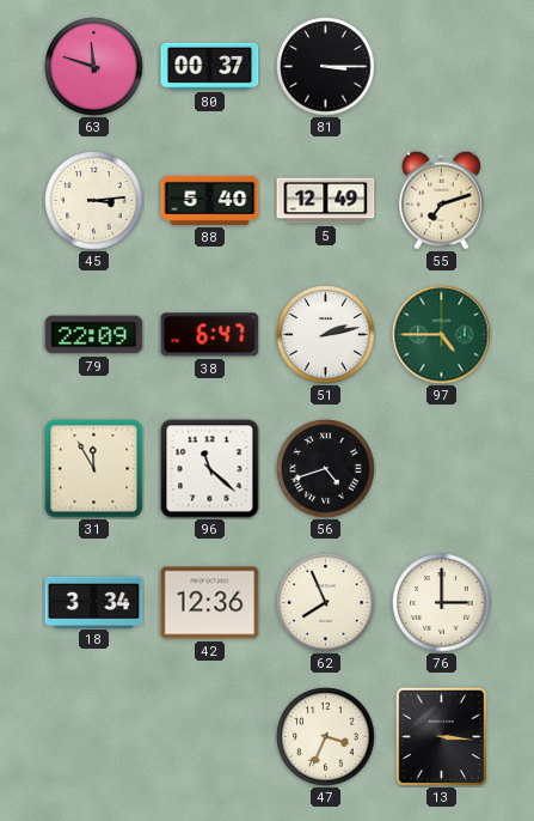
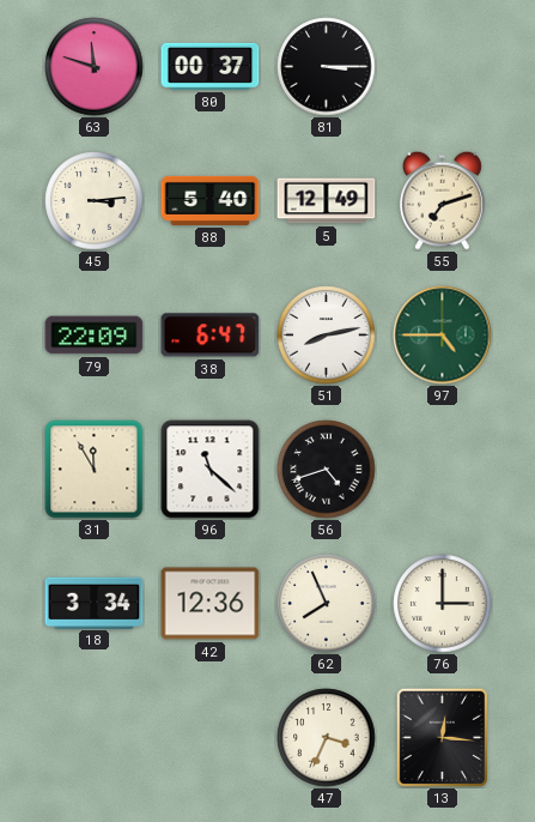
51: 2:13 -> 8:13 (327, 336)
13: 3:16 -> 12:16 (443, 737)
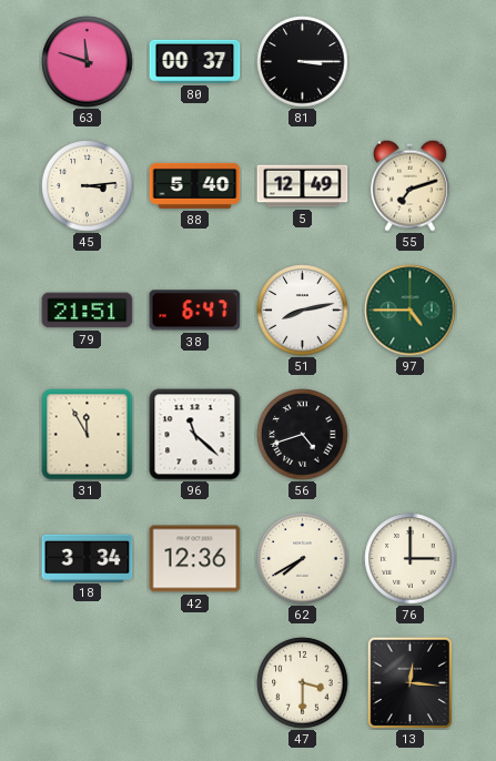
79: 22:09 -> 21:51 (88, 311)
62: 7:56 -> 7:40 (303, 559)
47: 3:34 -> 3:30 (303, 683)
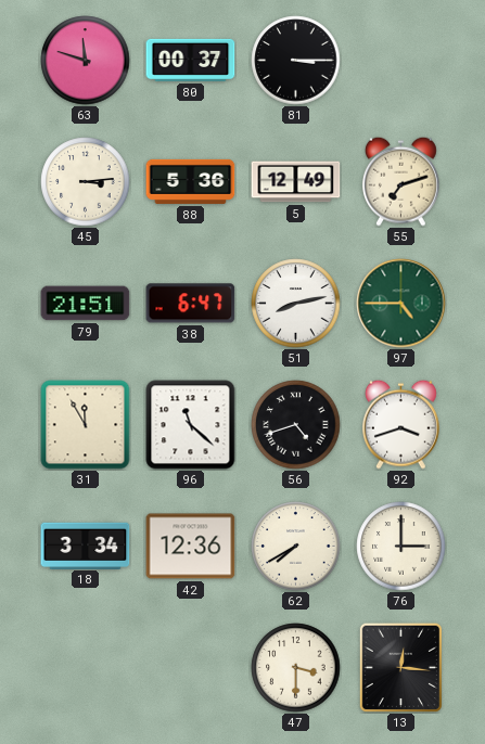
88: 5:40 -> 5:36 (191, 181)
92: none -> 3:42 (400, 424)
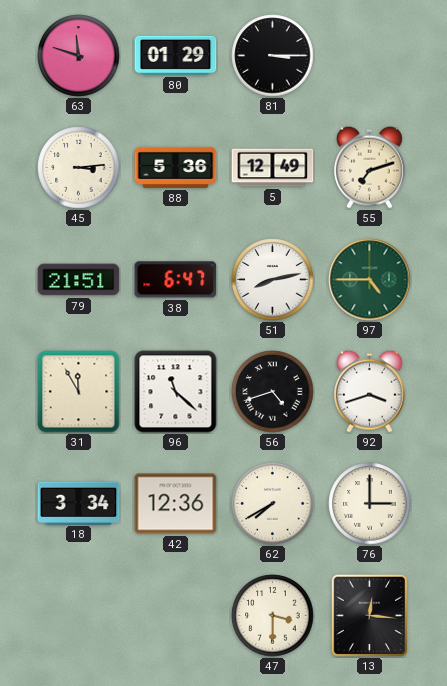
80: 00:37 -> 01:29 (176, 55)
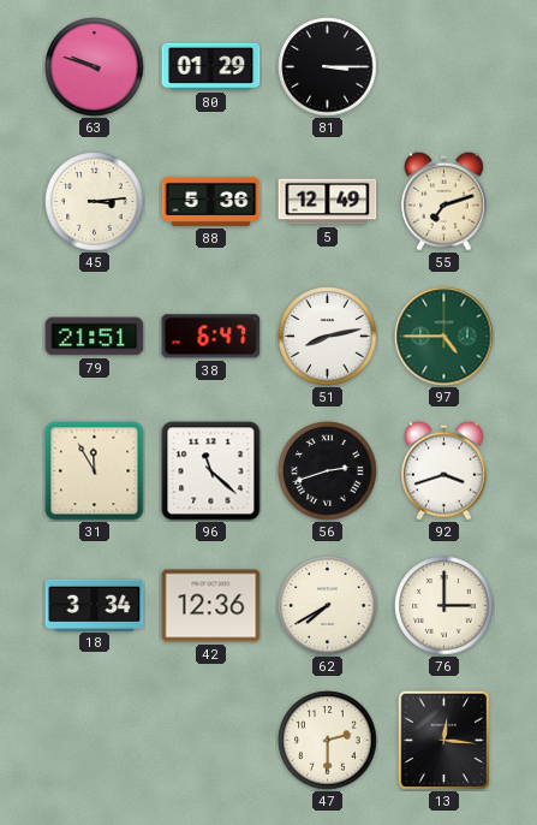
63: 11:48 -> 9:48 (95, 67)
56: 4:42 -> 2:42 (328, 471)
47: 3:30 -> 2:30 (328, 741)
